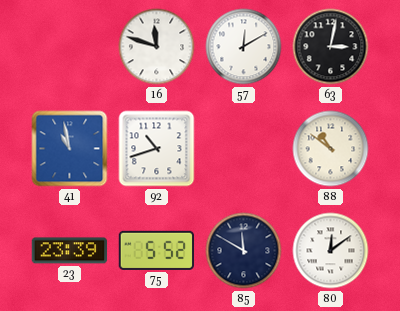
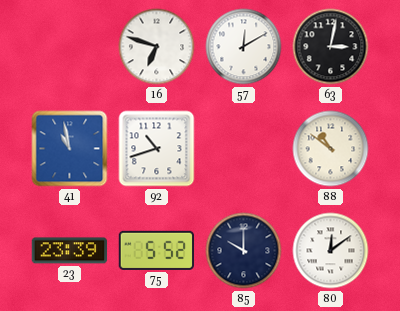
16: 11:48 -> 6:48 (157, 47)
85: 11:50 -> 10:00 (244, 251)
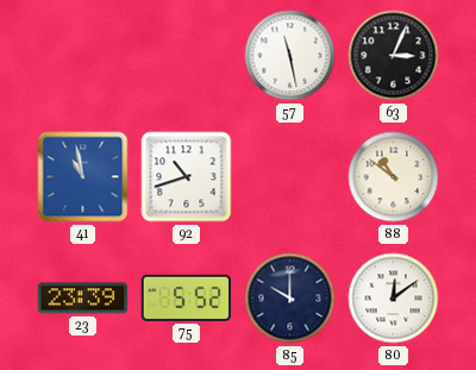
16: 6:48 -> none (157, 47)
57: 12:10 -> 11:28 (290, 56)
63: 3:02 -> 3:04 (394, 56)
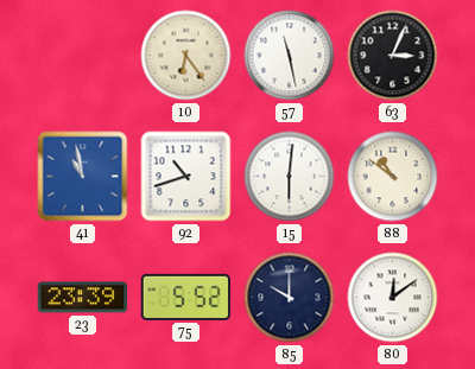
10: none -> 6:24 (186, 56)
15: none -> 6:01 (290, 177)
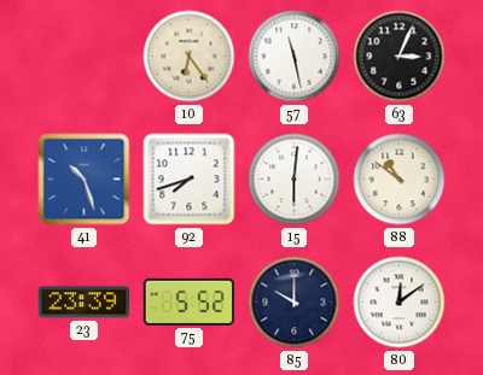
41: 10:58 -> 10:27 (85, 180)
92: 10:42 -> 7:42 (190, 180)
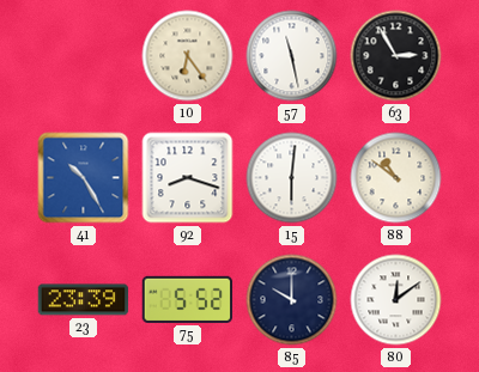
63: 3:04 -> 2:55 (396, 56)
41: 10:27 -> 10:25 (84, 178)
92: 7:42 -> 8:18 (188, 178)
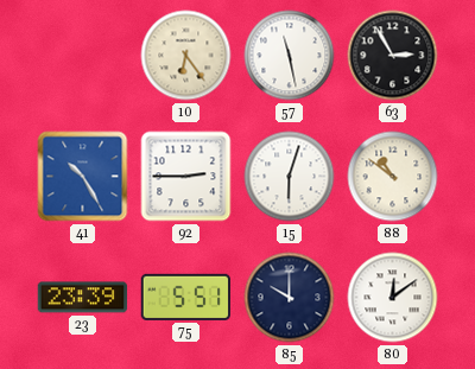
92: 8:18 -> 2:45 (186, 177)
15: 6:01 -> 6:03 (290, 177)
75: 5:52 -> 5:51 (186, 297)
